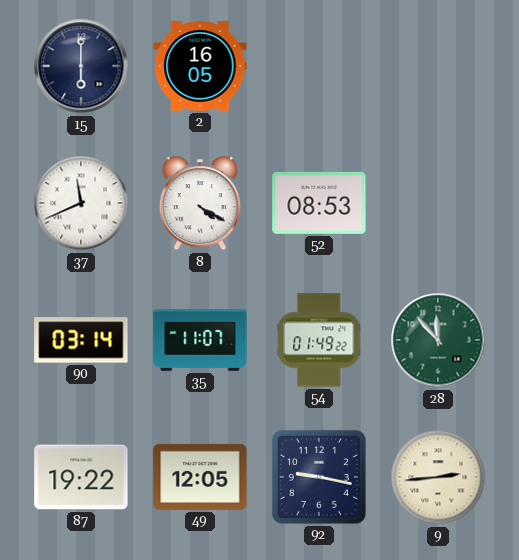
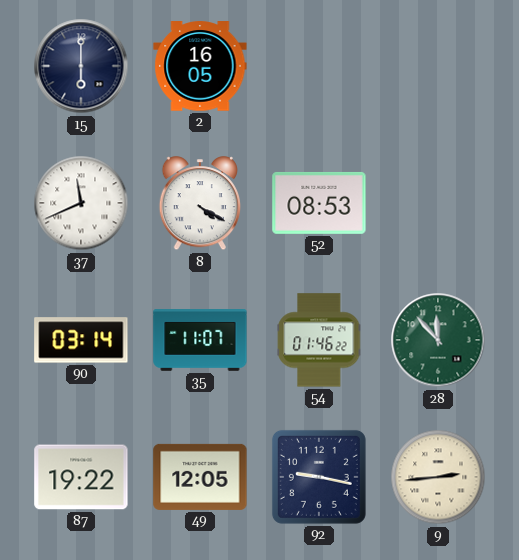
54: 01:49 -> 01:46 (319, 340)
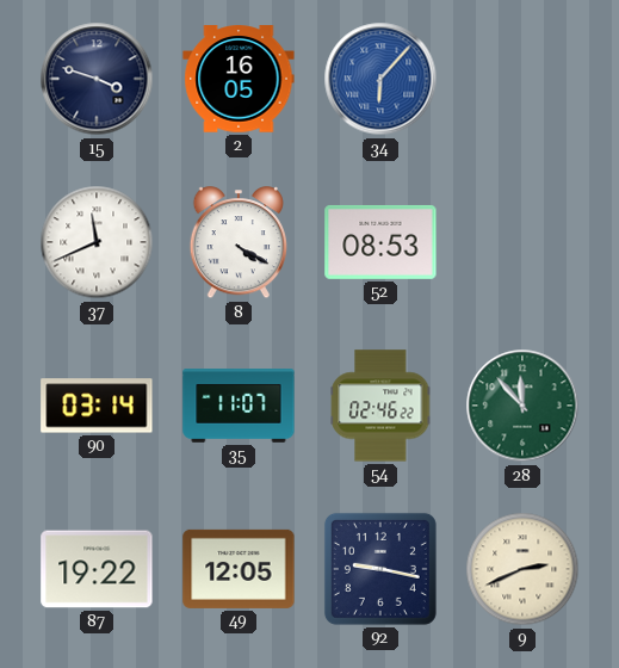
15: 6:00 -> 3:48 (97, 79)
34: none -> 6:07 (380, 79)
54: 01:46 -> 02:46 (380, 406)
9: 2:44 -> 2:41 (522, 569)
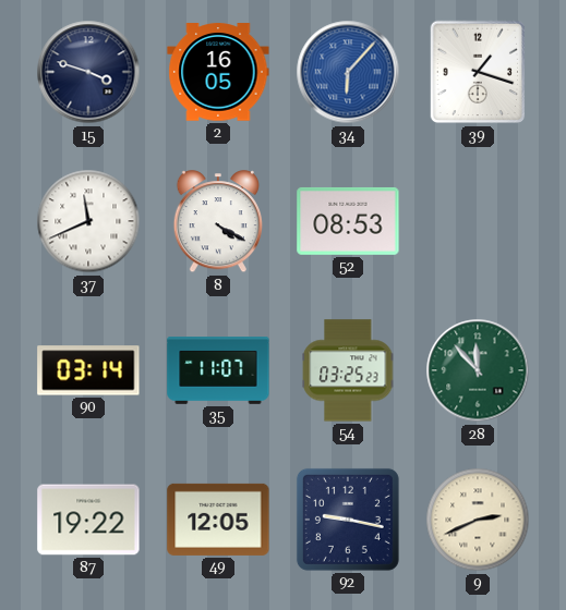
39: none -> 1:18 (478, 72)
54: 02:46 -> 03:25 (348, 370)
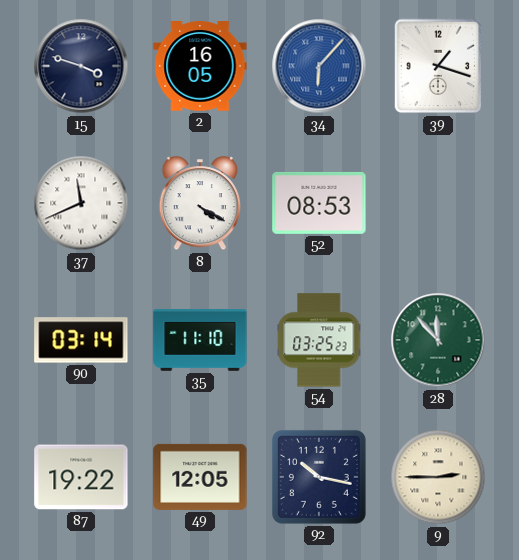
35: 11:07 -> 11:10 (200, 341)
92: 9:17 -> 10:17 (319, 477)
9: 2:41 -> 2:45 (438, 477)
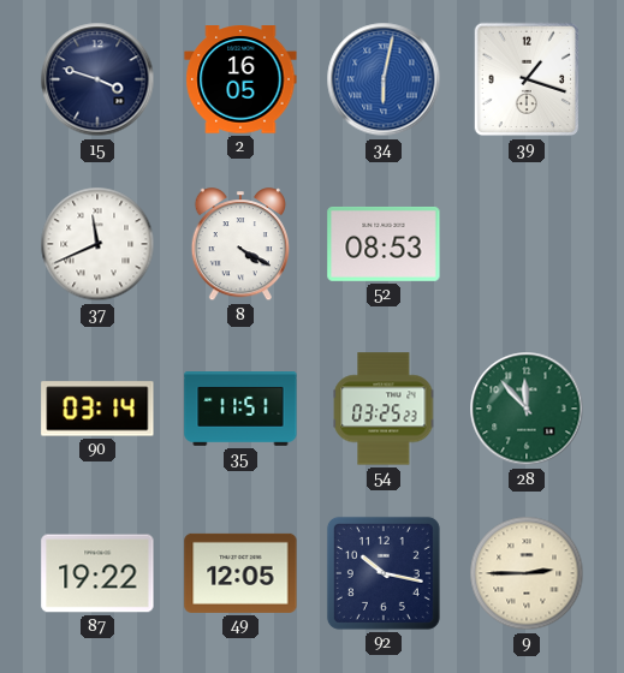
34: 6:07 -> 6:02 (384, 79)
35: 11:10 -> 11:51 (240, 410)
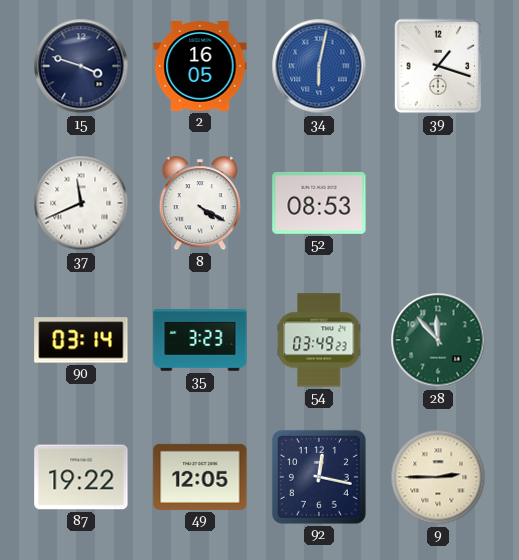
35: 11:51 -> 3:23 (200, 341)
54: 03:25 -> 03:49 (319, 340)
92: 10:17 -> 12:17 (319, 477)
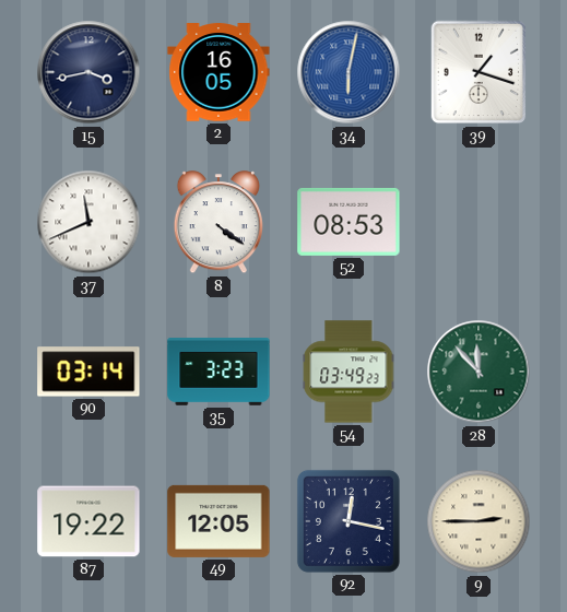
15: 3:48 -> 3:43 (88, 72)
8: 4:20 -> 4:21 (217, 223)
